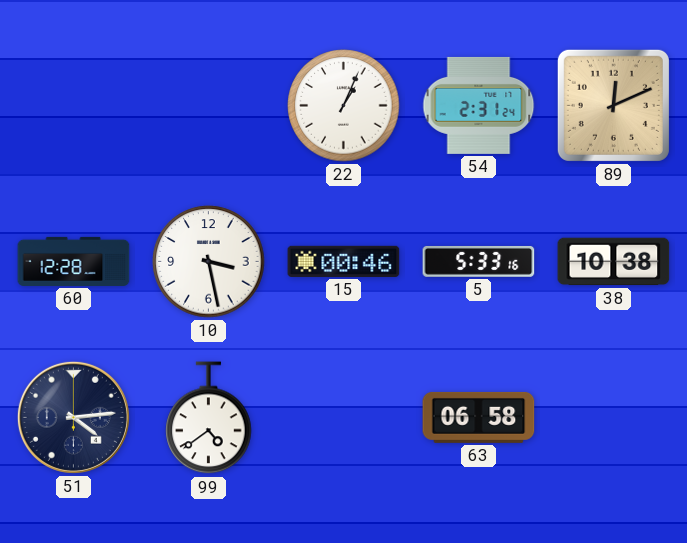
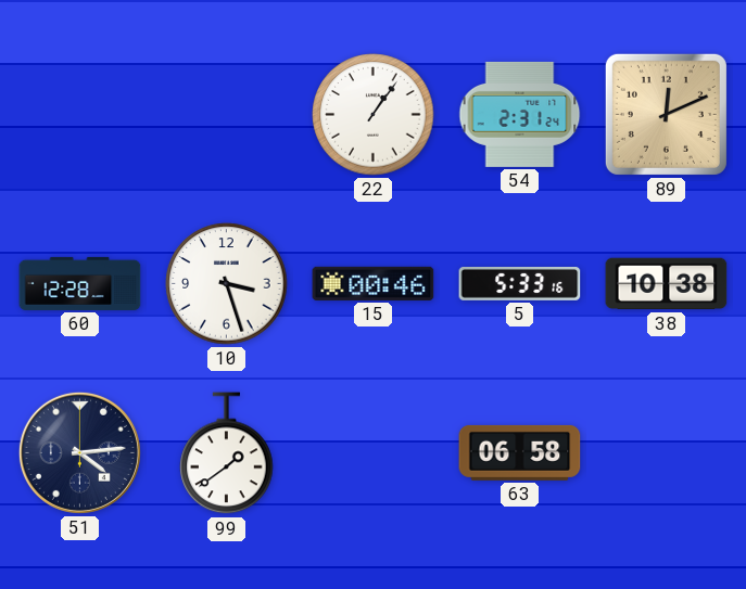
22: 1:04 -> 1:06 (374, 115)
10: 3:28 -> 3:27 (227, 284)
99: 4:39 -> 1:39 (227, 453)
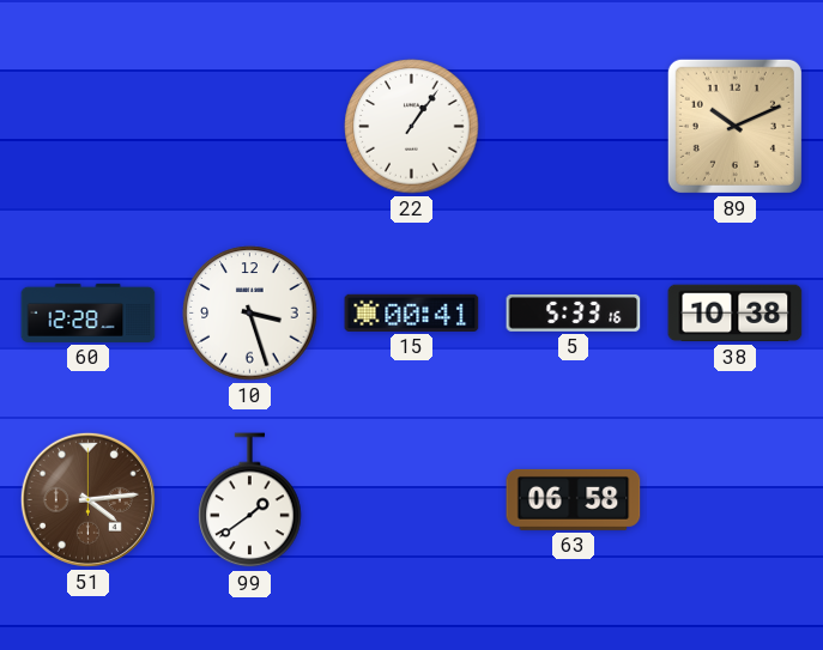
54: 2:31 -> none (520, 114)
89: 12:11 -> 10:11 (734, 126)
15: 00:46 -> 00:41 (412, 312)
51 dial: navy -> brown (87, 499)
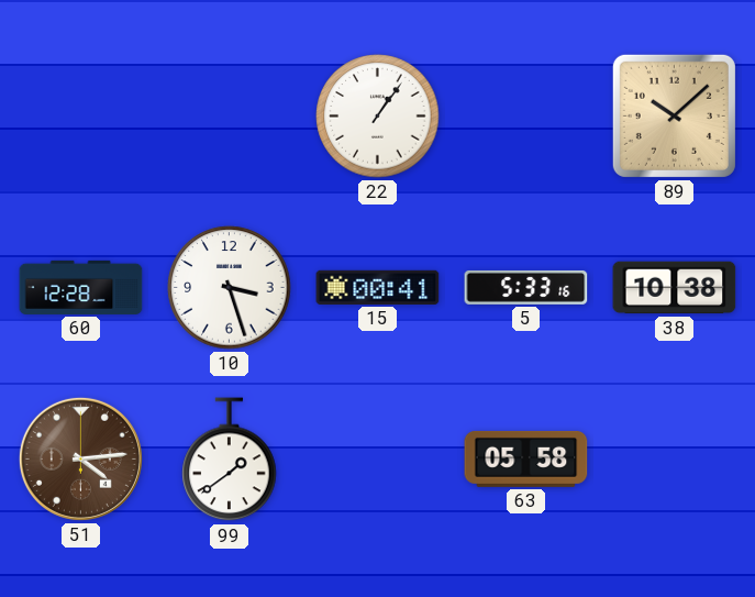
89: 10:11 -> 10:08 (674, 115)
63: 06:58 -> 05:58 (526, 458)
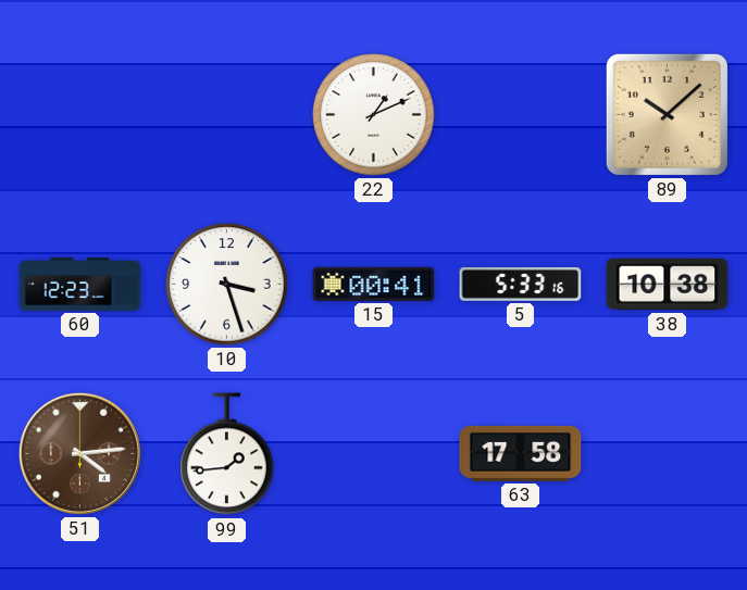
22: 1:06 -> 1:11 (374, 115)
60: 12:28 -> 12:23 (80, 284)
99: 1:39 -> 1:44 (227, 454)
63: 05:58 -> 17:58 (521, 453)
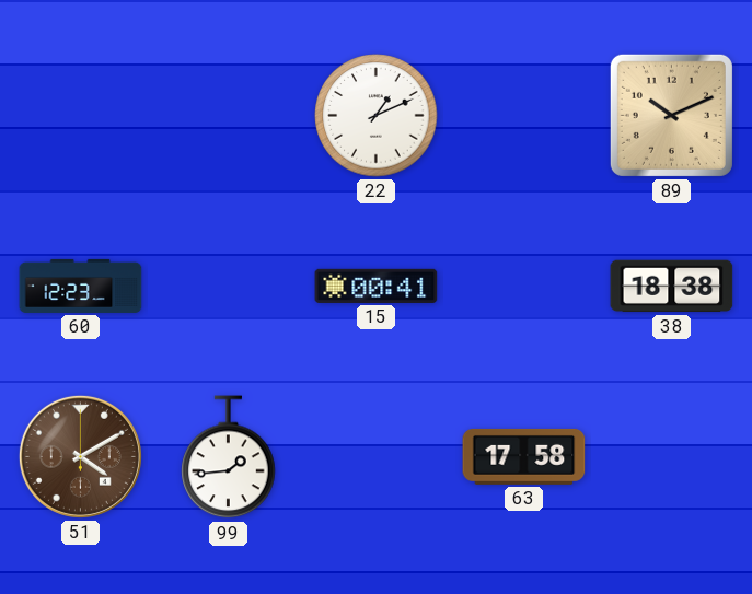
89: 10:08 -> 10:11 (671, 115)
10: 3:27 -> none (227, 285)
5: 5:33 -> none (521, 284)
38: 10:38 -> 18:38 (672, 287)
51: 4:14 -> 4:10 (80, 456)
